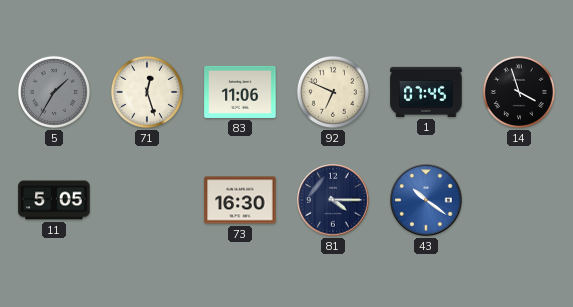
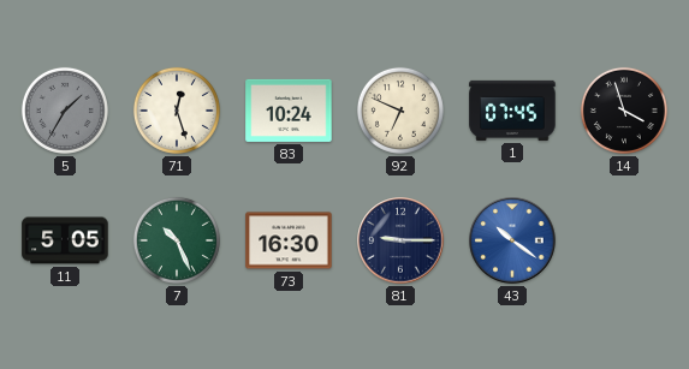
83: 11:06 -> 10:24 (289, 111)
7: none -> 10:26 (177, 240)
81: 4:15 -> 9:15 (400, 240)
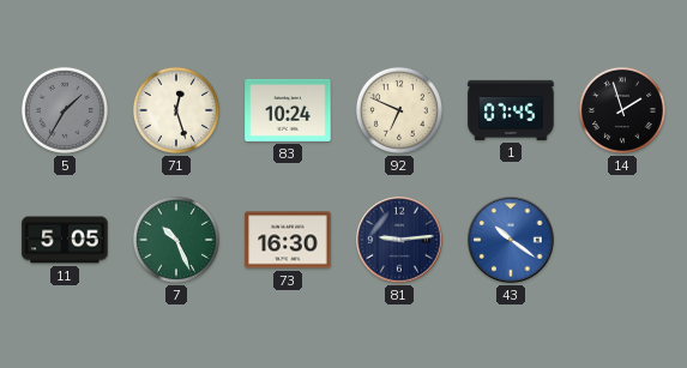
14: 3:57 -> 1:57 (622, 110)
81: 9:15 -> 9:14 (399, 240)
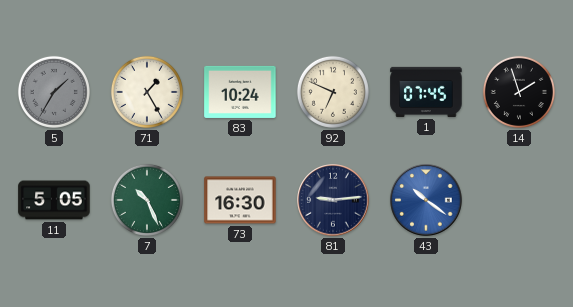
71: 12:27 -> 1:25 (147, 92)
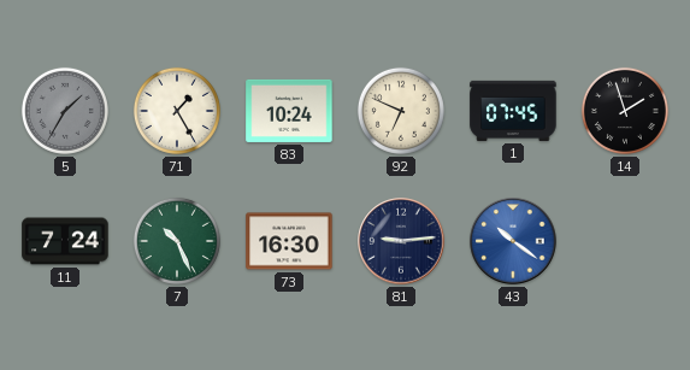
11: 5:05 -> 7:24 (65, 241)
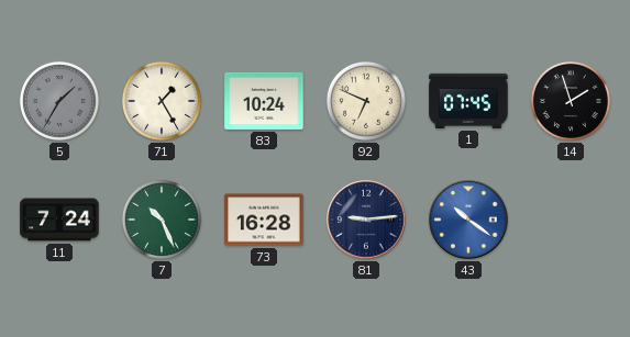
73: 16:30 -> 16:28 (264, 220)
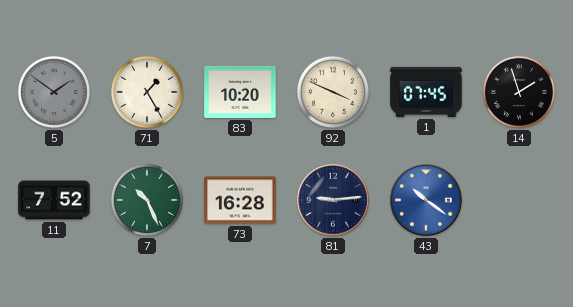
5: 1:35 -> 1:51 (54, 92)
83: 10:24 -> 10:20 (240, 92)
92: 6:49 -> 3:49 (333, 92)
11: 7:24 -> 7:52 (54, 200)
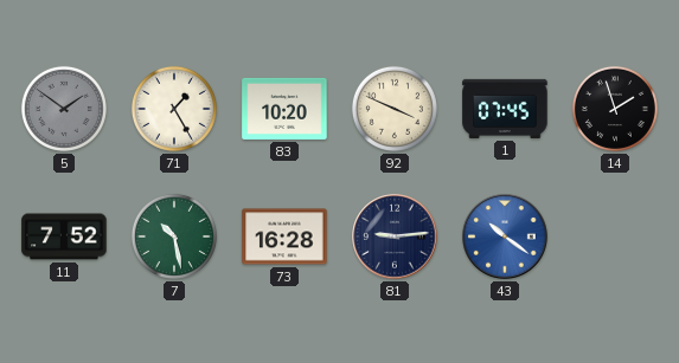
7: 10:26 -> 10:28 (174, 236)
